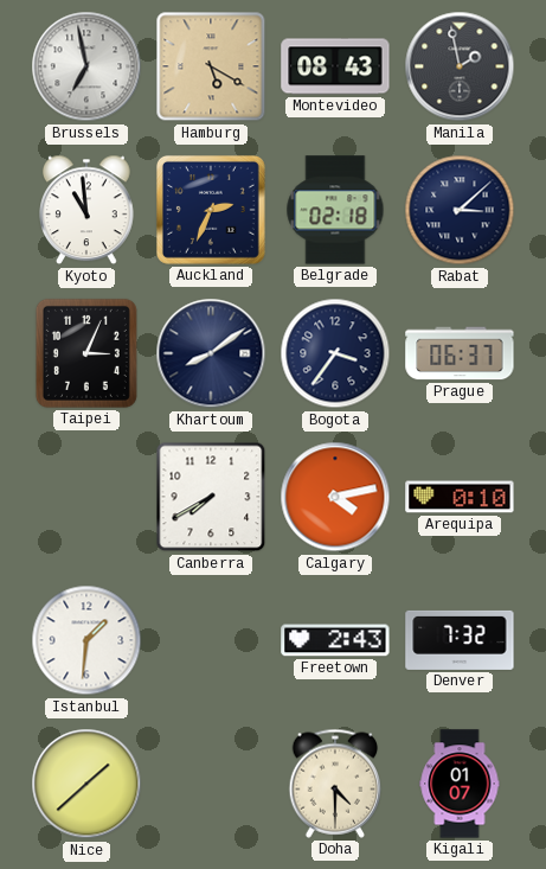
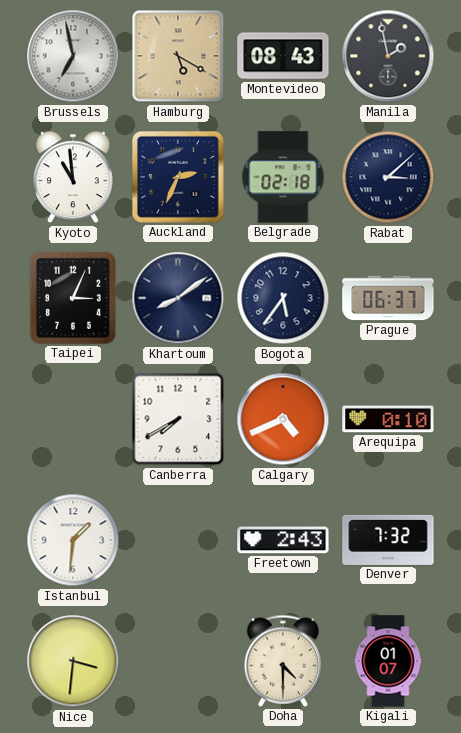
Bogota: 3:36 -> 5:36 (283, 298)
Calgary: 4:13 -> 4:41 (283, 419)
Nice: 1:38 -> 3:31 (73, 661)
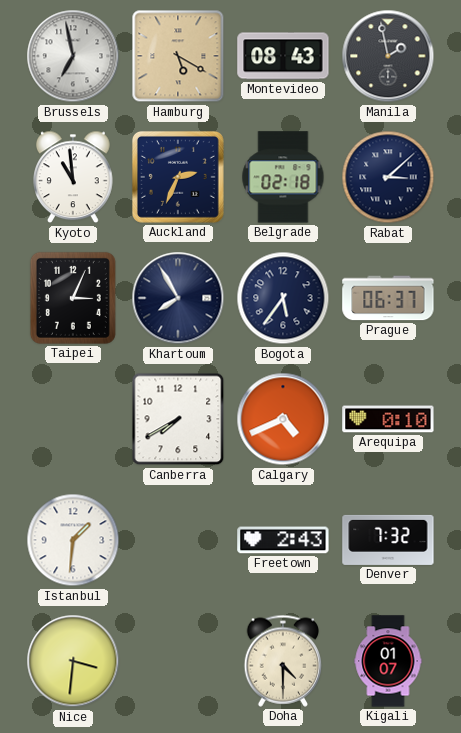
Khartoum: 8:09 -> 7:55 (178, 298)
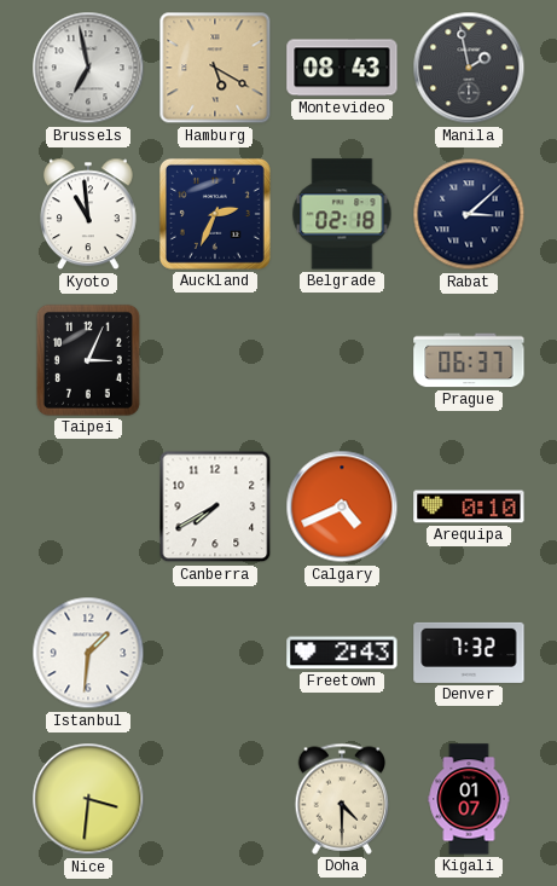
Khartoum: 7:55 -> none (178, 298)
Bogota: 5:36 -> none (283, 298)
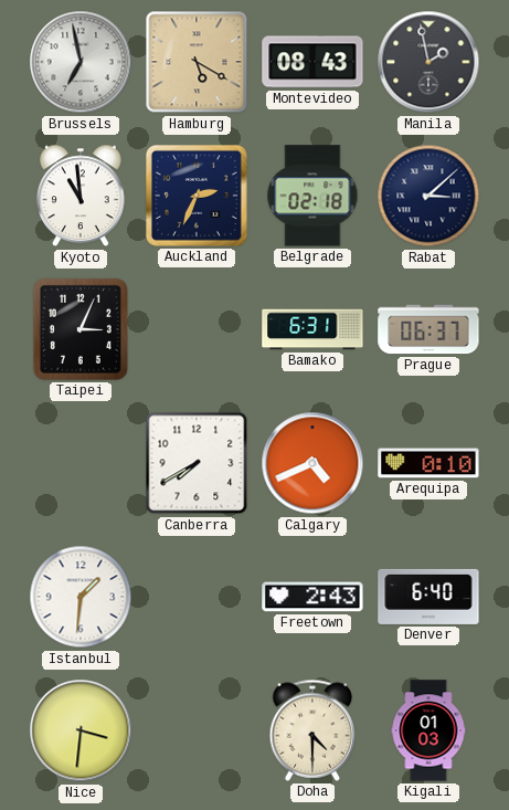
Bamako: none -> 6:31 (312, 329)
Denver: 7:32 -> 6:40 (428, 597)
Kigali: 01:07 -> 01:03 (428, 730)
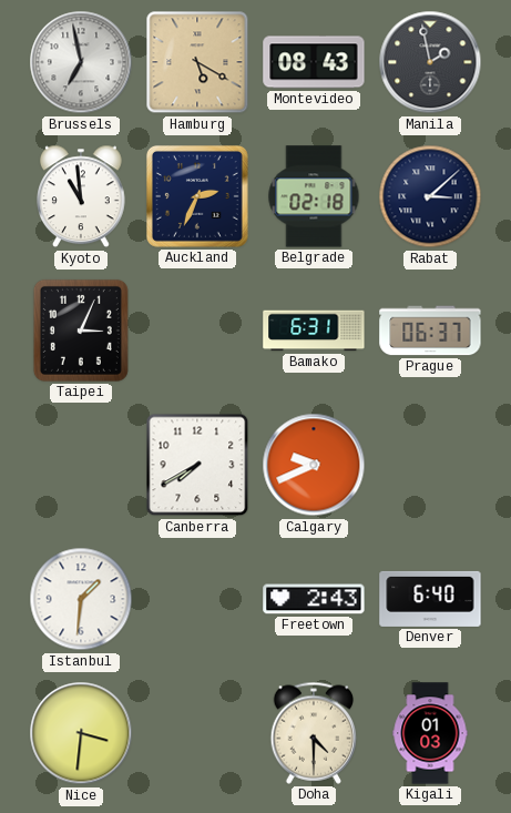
Calgary: 4:41 -> 9:41 (314, 465)
Arequipa: 0:10 -> none (428, 463)
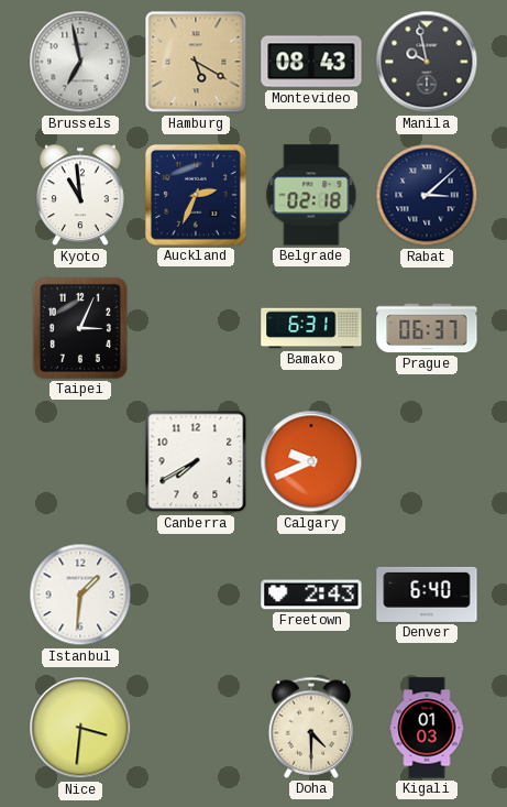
Manila: 1:58 -> 9:58 (427, 62)
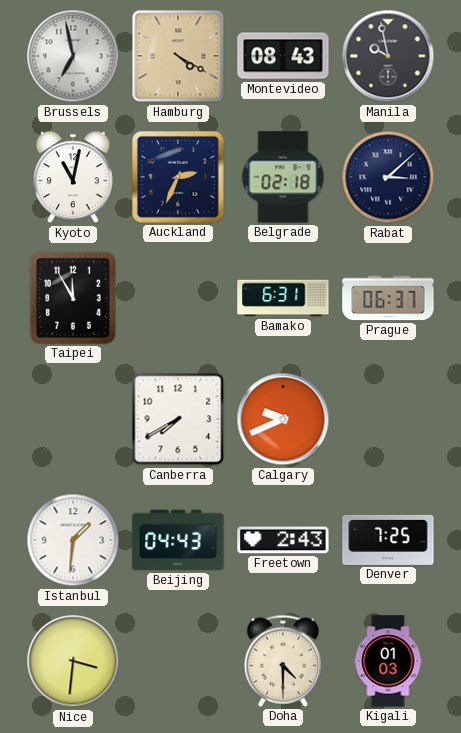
Hamburg: 5:20 -> 4:20 (178, 56)
Kyoto: 10:59 -> 11:02 (74, 177)
Taipei: 3:04 -> 11:55 (73, 298)
Beijing: none -> 04:43 (178, 540)
Denver: 6:40 -> 7:25 (388, 540)
